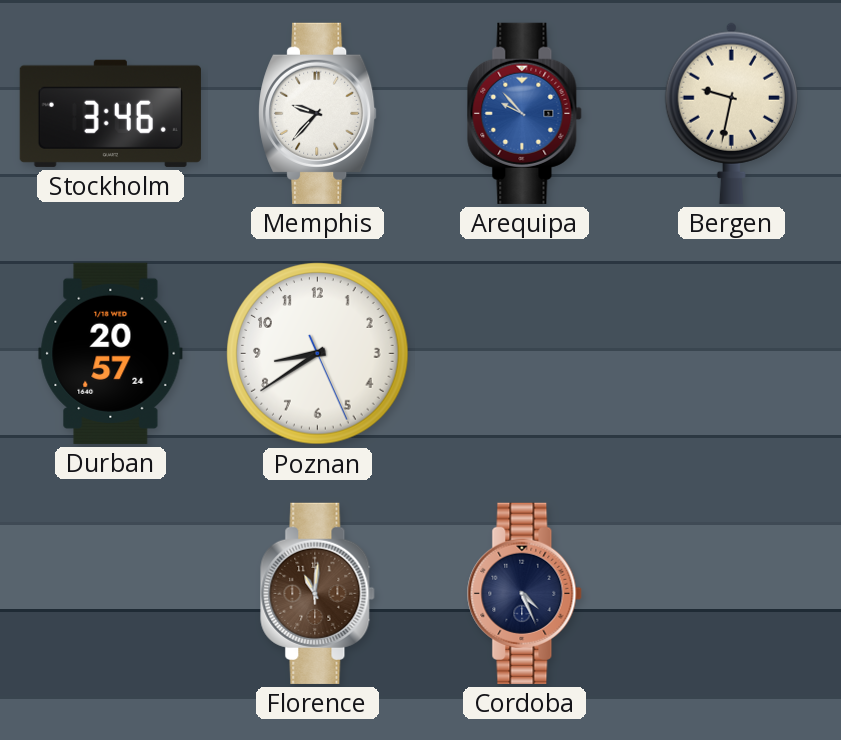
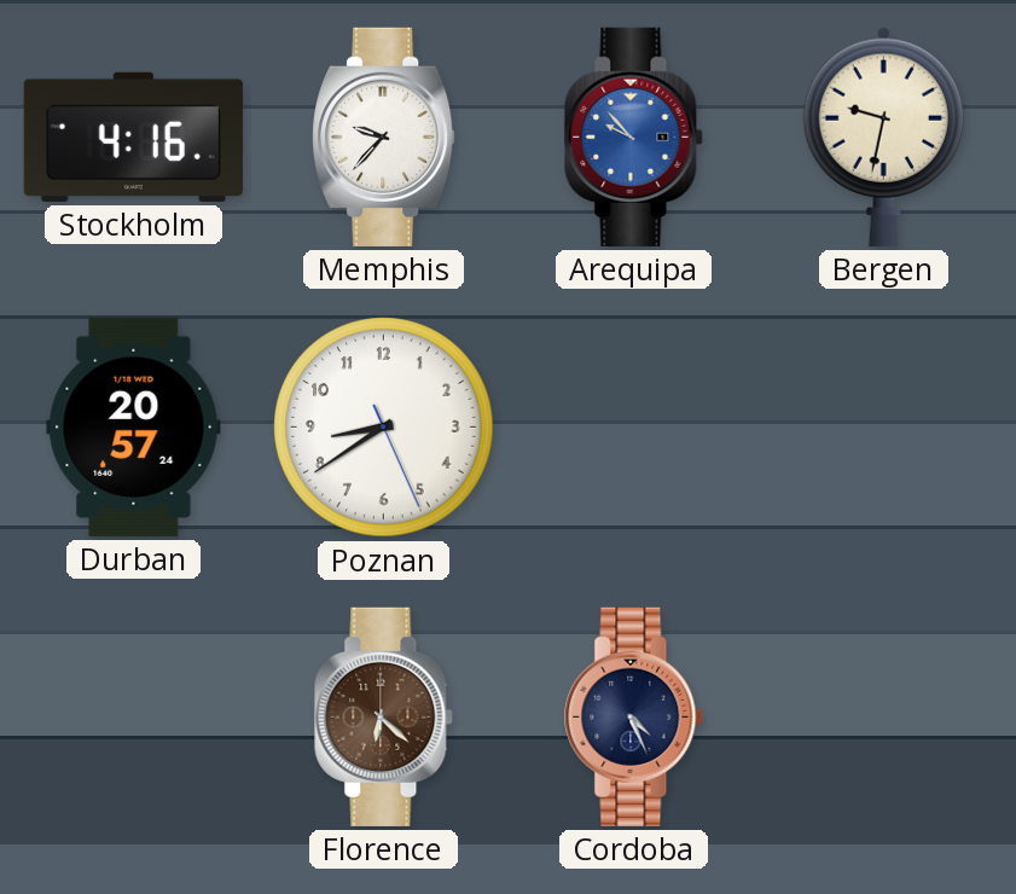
Stockholm: 3:46 -> 4:16 (133, 137)
Florence: 11:01 -> 6:22 (384, 716)
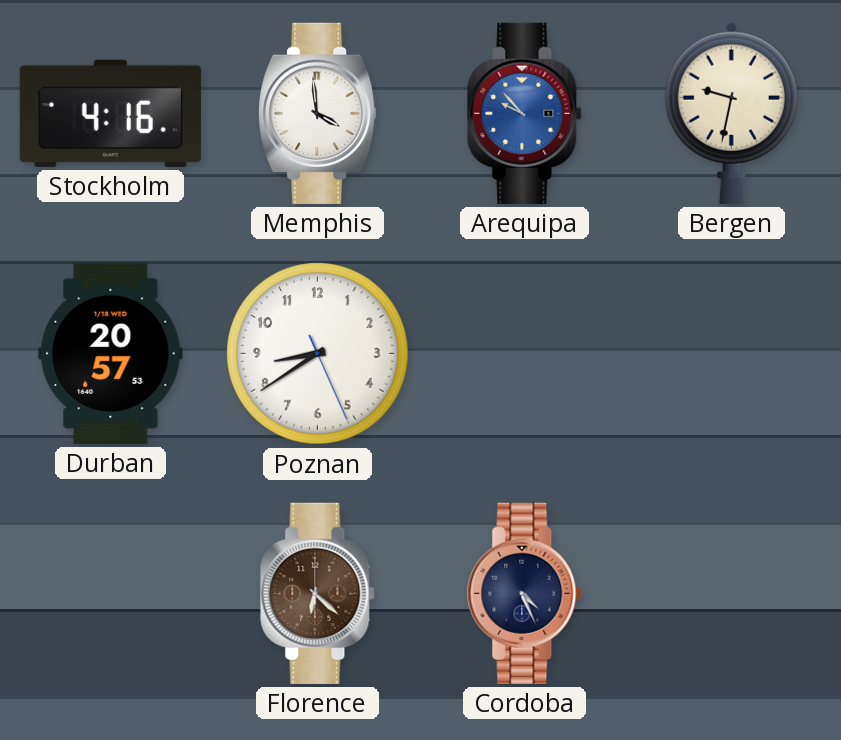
Memphis: 9:37 -> 3:59 (318, 113)
Durban: 20:57:24 -> 20:57:53 (111, 353)
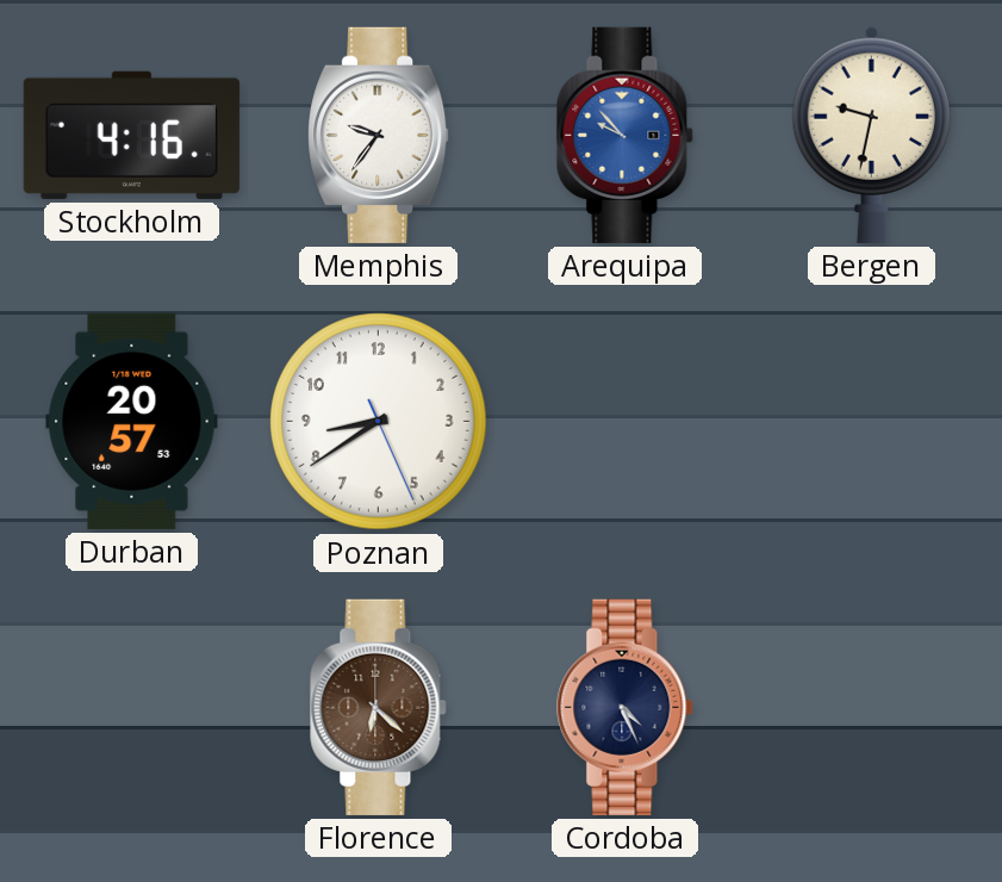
Memphis: 3:59 -> 9:36 (379, 135)
